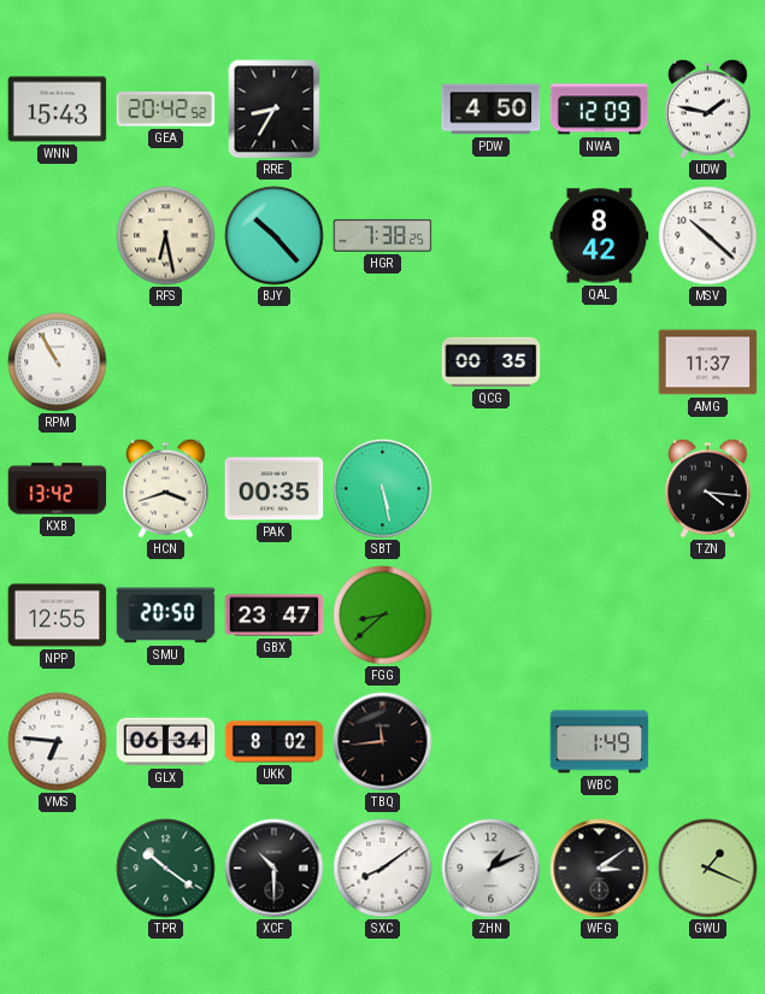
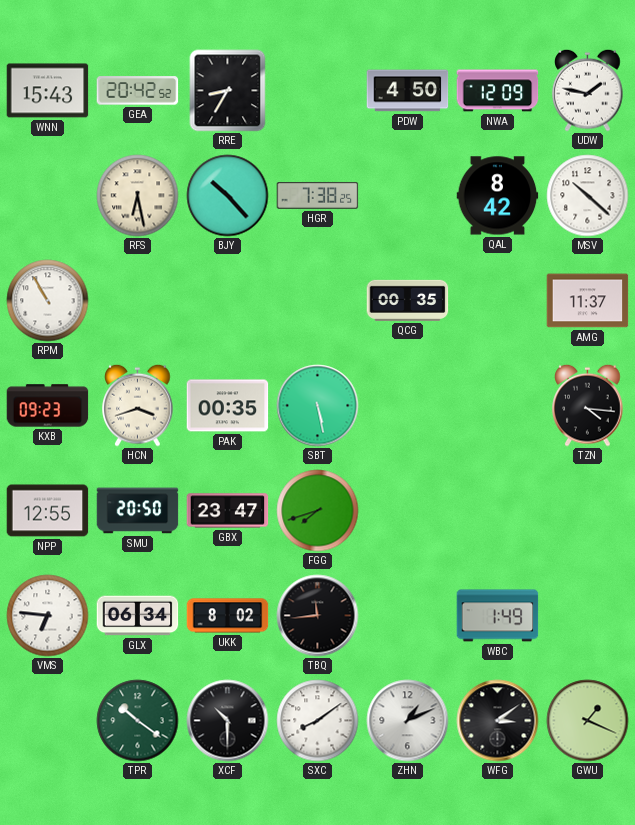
KXB: 13:42 -> 09:23 (48, 406)
FGG: 8:38 -> 7:42 (318, 511)
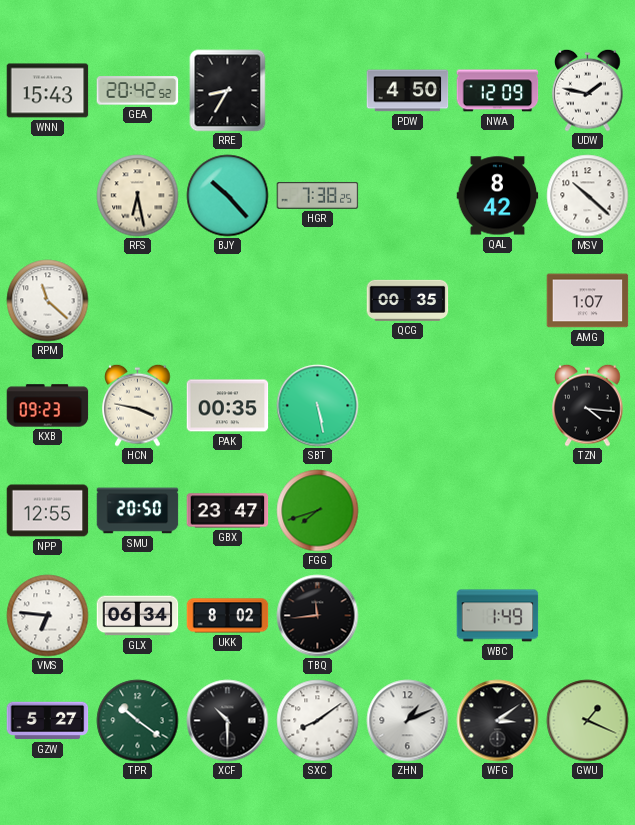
RPM: 10:55 -> 11:22 (48, 301)
AMG: 11:37 -> 1:07 (588, 301)
HCN: 3:42 -> 3:47 (138, 405)
GZW: none -> 5:27 (48, 721)
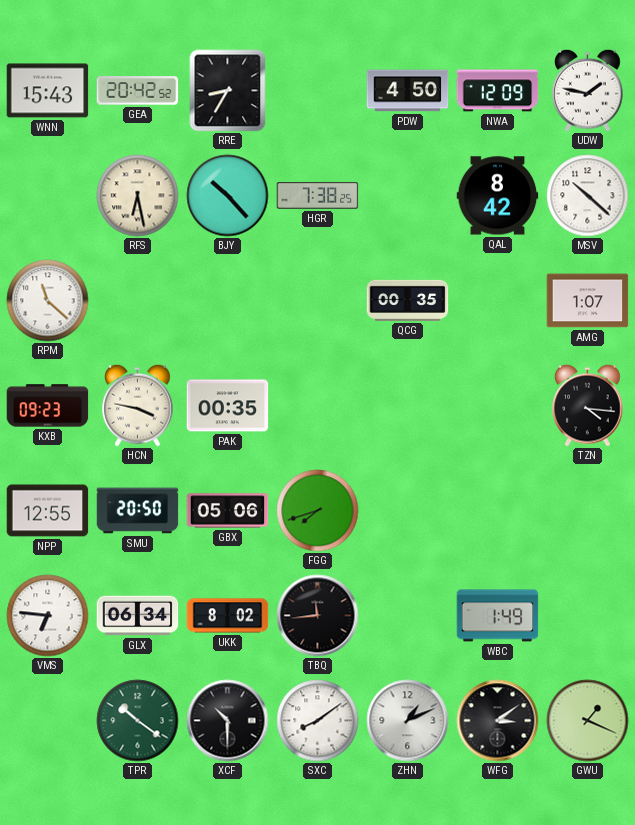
SBT: 5:28 -> none (318, 406)
GBX: 23:47 -> 05:06 (228, 511)
GZW: 5:27 -> none (48, 721)
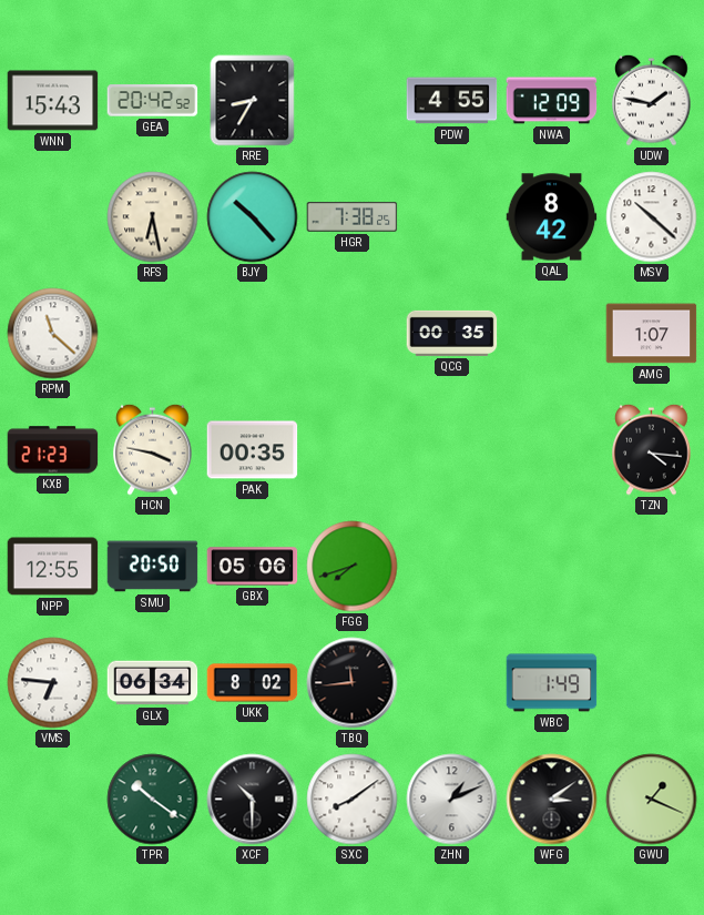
PDW: 4:50 -> 4:55 (452, 101)
KXB: 09:23 -> 21:23 (53, 450)
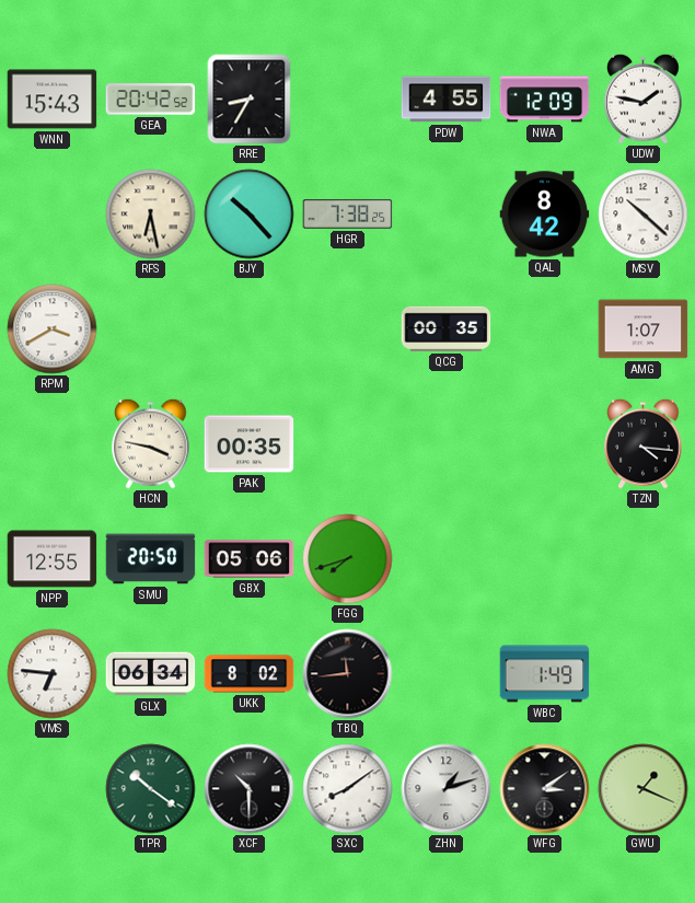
RPM: 11:22 -> 3:40 (53, 329)
KXB: 21:23 -> none (53, 450)
ZHN: 1:11 -> 1:12 (447, 789)
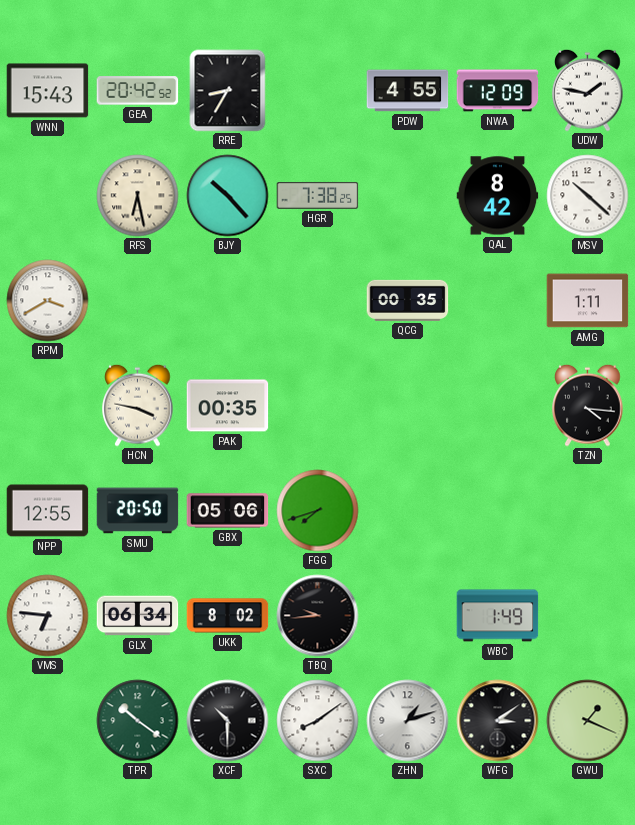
AMG: 1:07 -> 1:11 (588, 301)
TBQ: 11:44 -> 9:44 (318, 616)
